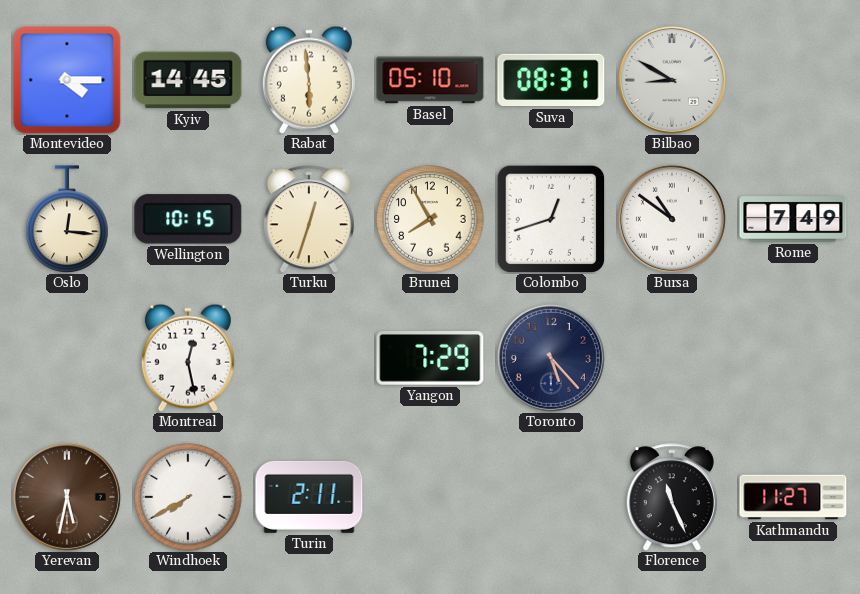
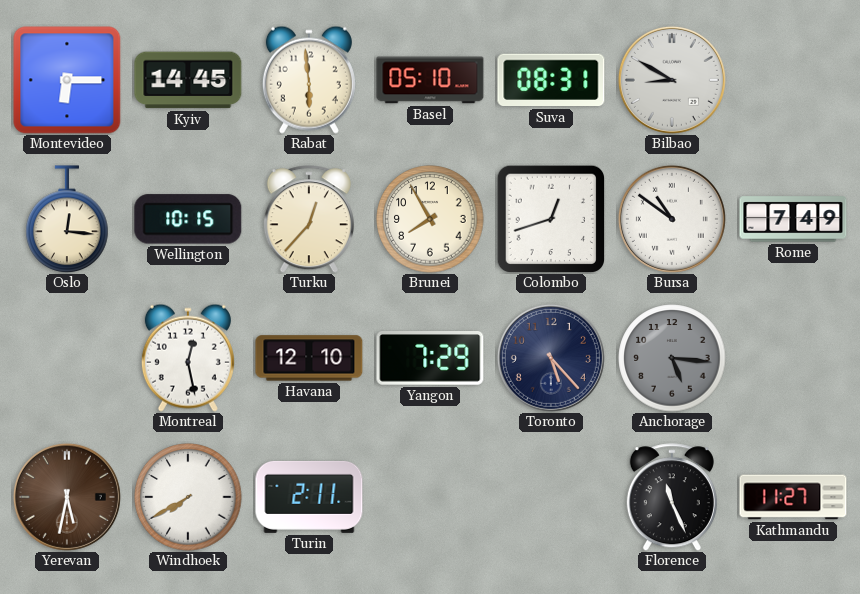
Montevideo: 4:15 -> 6:15 (67, 80)
Turku: 12:33 -> 12:37 (309, 219)
Havana: none -> 12:10 (309, 358)
Anchorage: none -> 5:16 (672, 358)
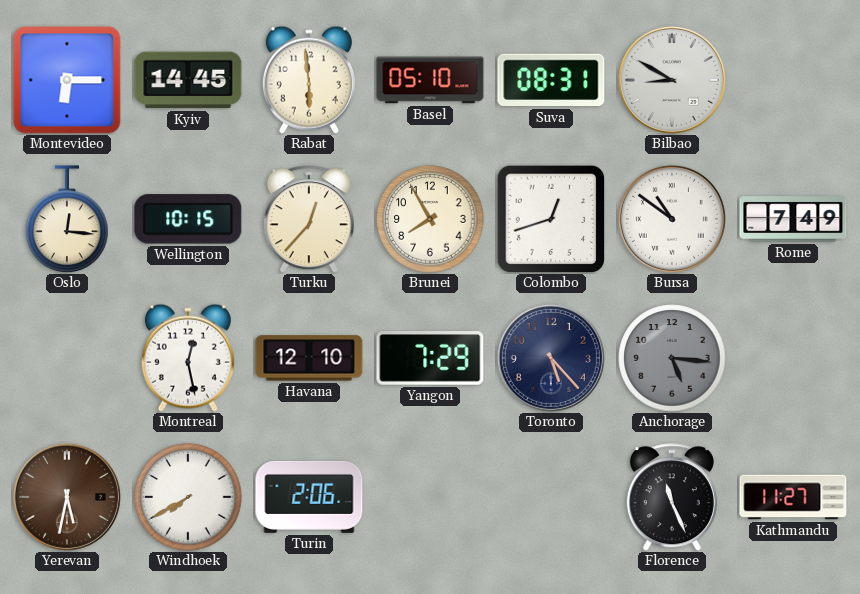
Turin: 2:11 -> 2:06 (309, 497)
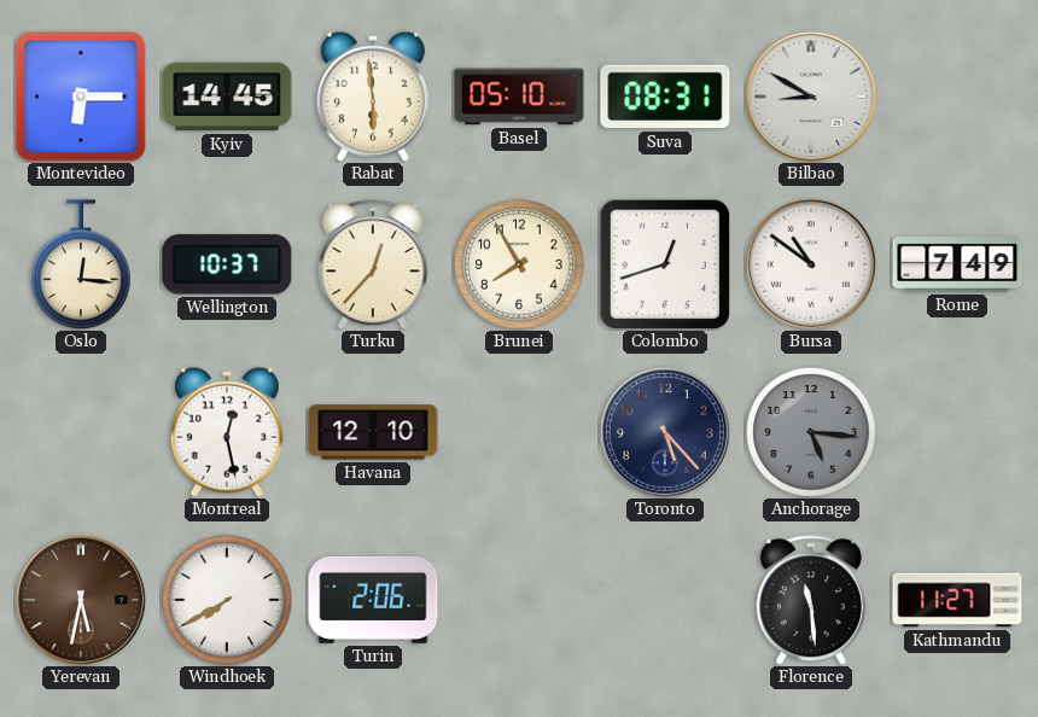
Wellington: 10:15 -> 10:37 (227, 264)
Yangon: 7:29 -> none (430, 359)
Florence: 11:26 -> 11:29 (811, 600)
